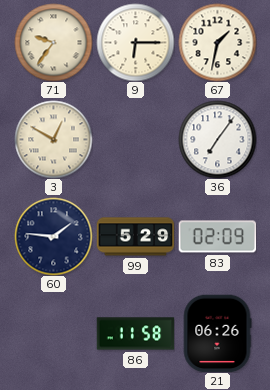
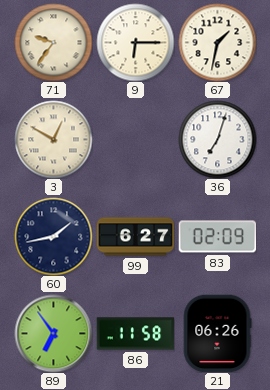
36: 7:06 -> 7:03 (217, 139)
60: 1:46 -> 1:43 (53, 236)
99: 5:29 -> 6:27 (135, 237)
89: none -> 6:54 (53, 333)
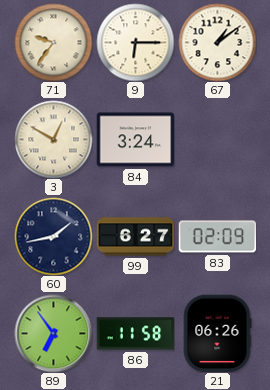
67: 1:32 -> 1:09 (217, 42)
84: none -> 3:24 (135, 140)
36: 7:03 -> none (217, 139)
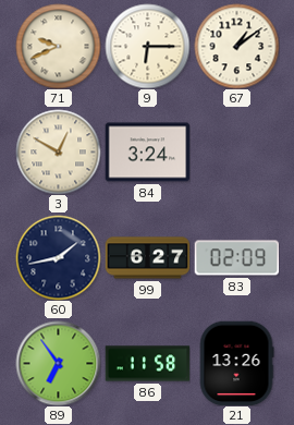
71: 9:36 -> 9:41 (58, 46)
21: 06:26 -> 13:26 (236, 363)
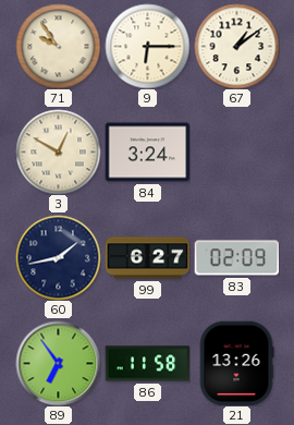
71: 9:41 -> 9:54 (58, 46)
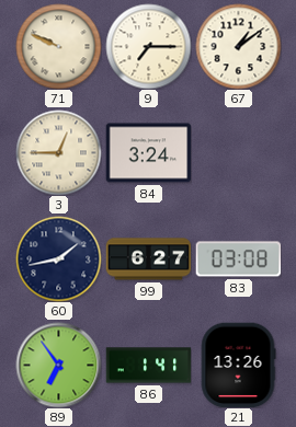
71: 9:54 -> 9:49 (58, 46)
9: 6:15 -> 7:15 (148, 46)
3: 12:50 -> 12:45 (58, 152)
83: 02:09 -> 03:08 (238, 259)
86: 11:58 -> 1:41 (148, 366)
